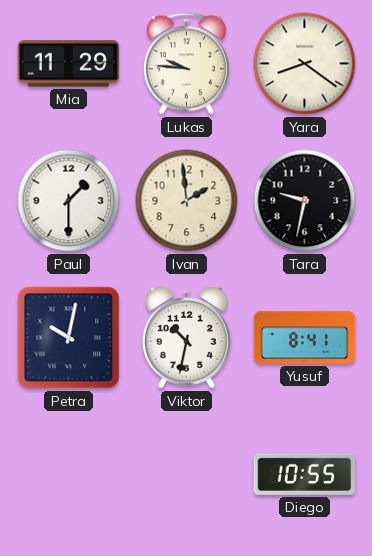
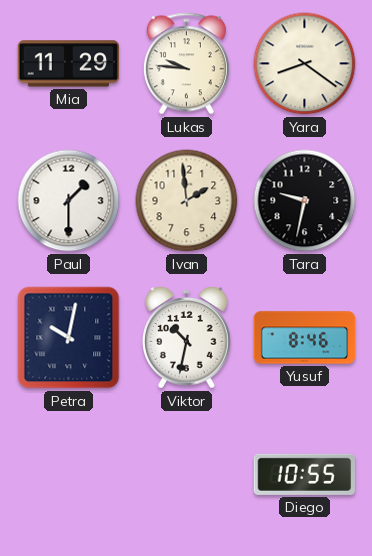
Yusuf: 8:41 -> 8:46 (305, 338)
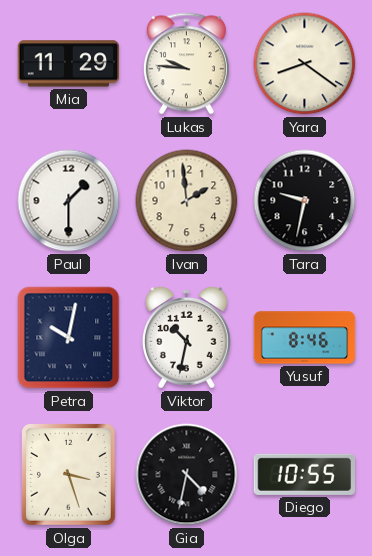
Olga: none -> 3:27 (69, 475)
Gia: none -> 4:32 (187, 475)
